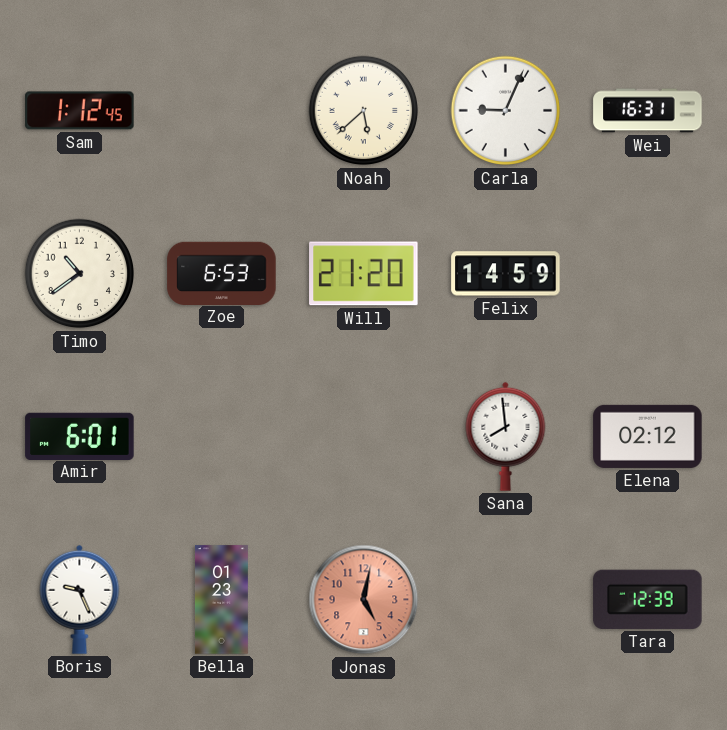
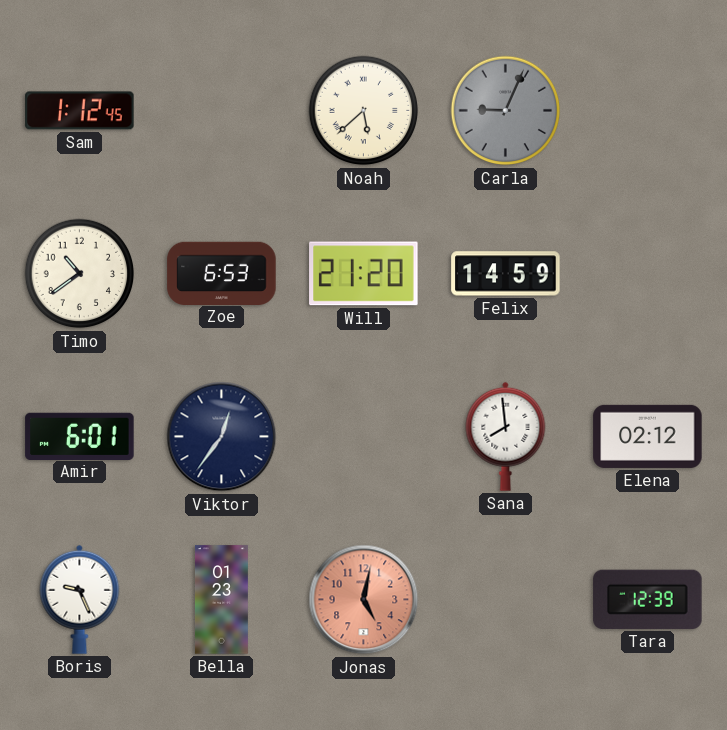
Carla dial: white -> grey (506, 111)
Wei: 16:31 -> none (648, 111)
Viktor: none -> 12:36 (222, 437)
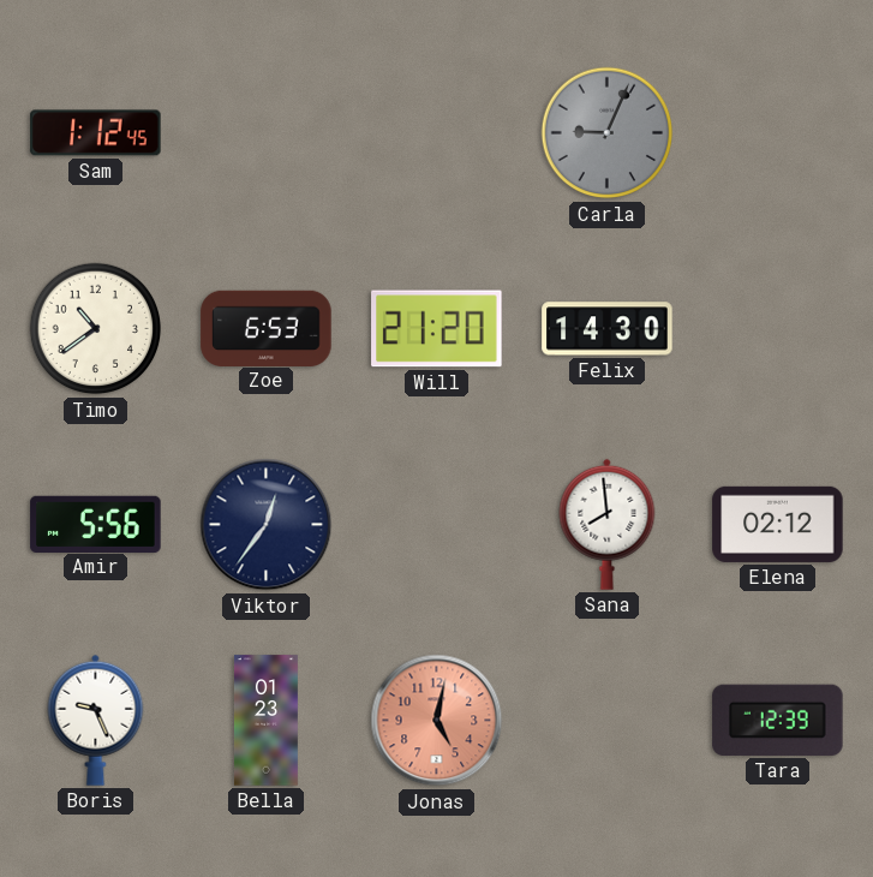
Noah: 5:38 -> none (364, 111)
Felix: 14:59 -> 14:30 (608, 329)
Amir: 6:01 -> 5:56 (96, 524)
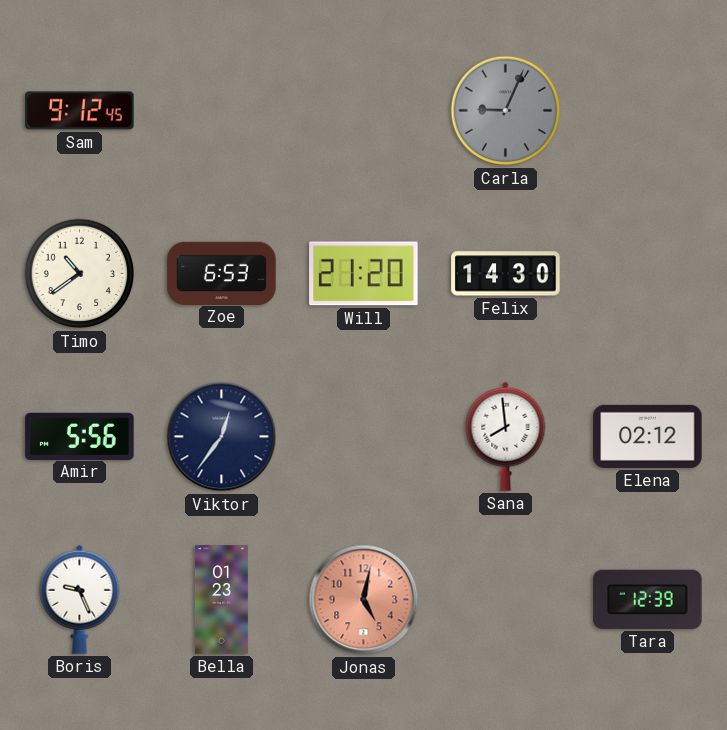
Sam: 1:12 -> 9:12 (80, 111)
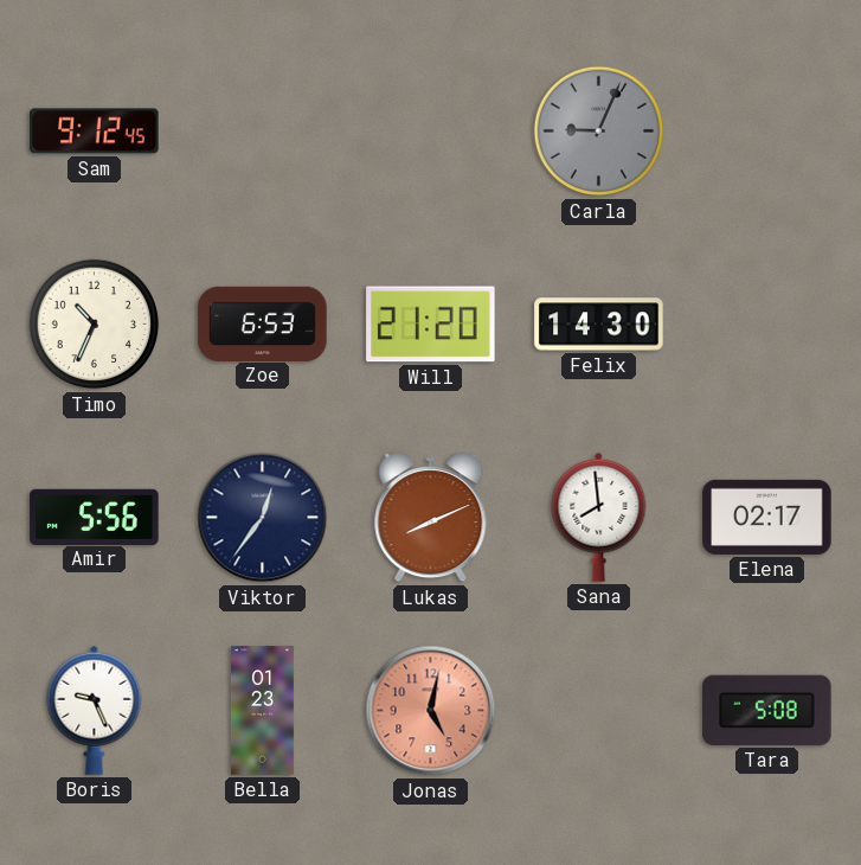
Timo: 10:39 -> 10:34 (95, 325)
Lukas: none -> 8:11 (431, 519)
Elena: 02:12 -> 02:17 (767, 517)
Tara: 12:39 -> 5:08 (767, 710)
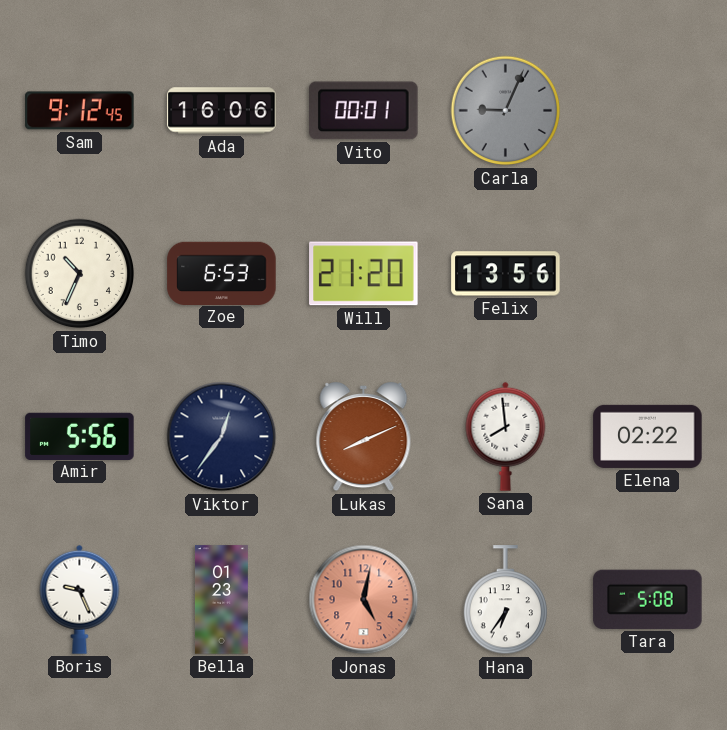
Ada: none -> 16:06 (222, 111)
Vito: none -> 00:01 (364, 111)
Felix: 14:30 -> 13:56 (506, 274)
Elena: 02:17 -> 02:22 (648, 436)
Hana: none -> 6:36 (505, 600)
